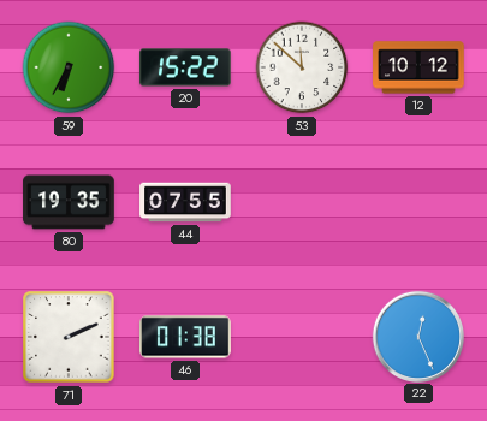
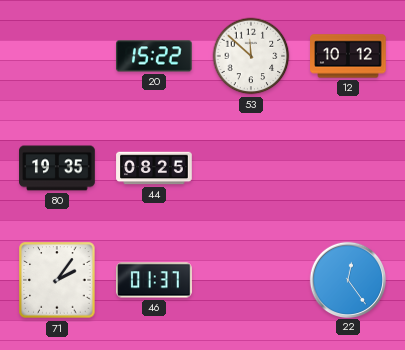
59: 6:35 -> none (69, 67)
44: 07:55 -> 08:25 (154, 168)
71: 2:11 -> 2:06 (57, 280)
46: 01:38 -> 01:37 (155, 280)
22: 12:26 -> 12:24 (347, 279)
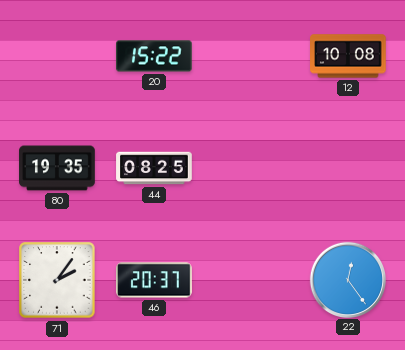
53: 11:52 -> none (251, 56)
12: 10:12 -> 10:08 (348, 56)
46: 01:37 -> 20:37 (155, 280)
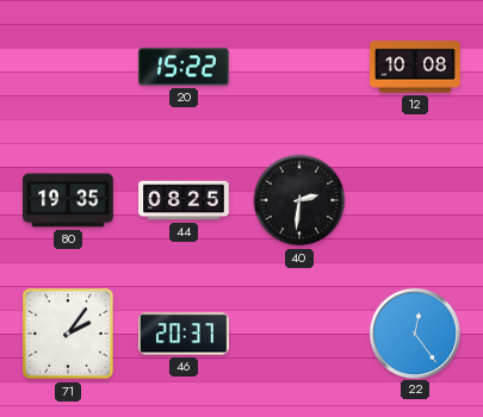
40: none -> 2:31 (299, 200)
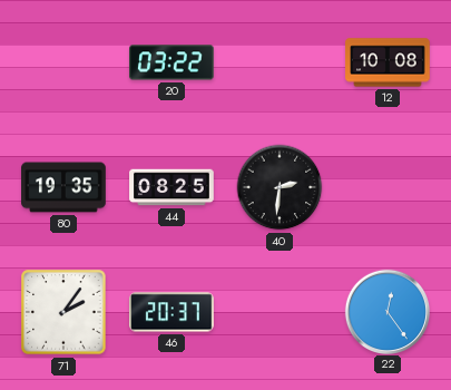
20: 15:22 -> 03:22 (173, 62)
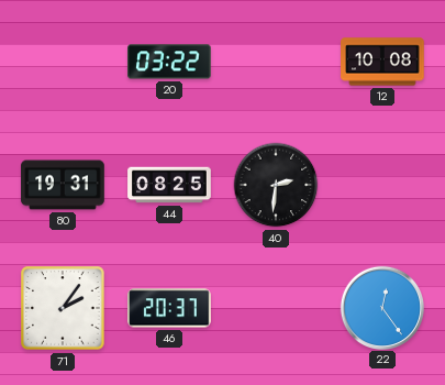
80: 19:35 -> 19:31 (63, 185)
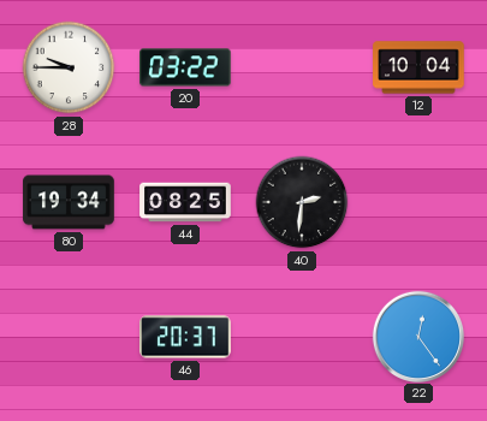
28: none -> 9:45 (69, 67)
12: 10:08 -> 10:04 (418, 67)
80: 19:31 -> 19:34 (69, 202)
71: 2:06 -> none (63, 308)
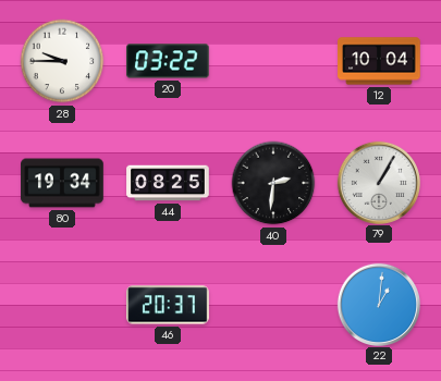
79: none -> 1:05 (378, 182)
22: 12:24 -> 1:01 (378, 304)
